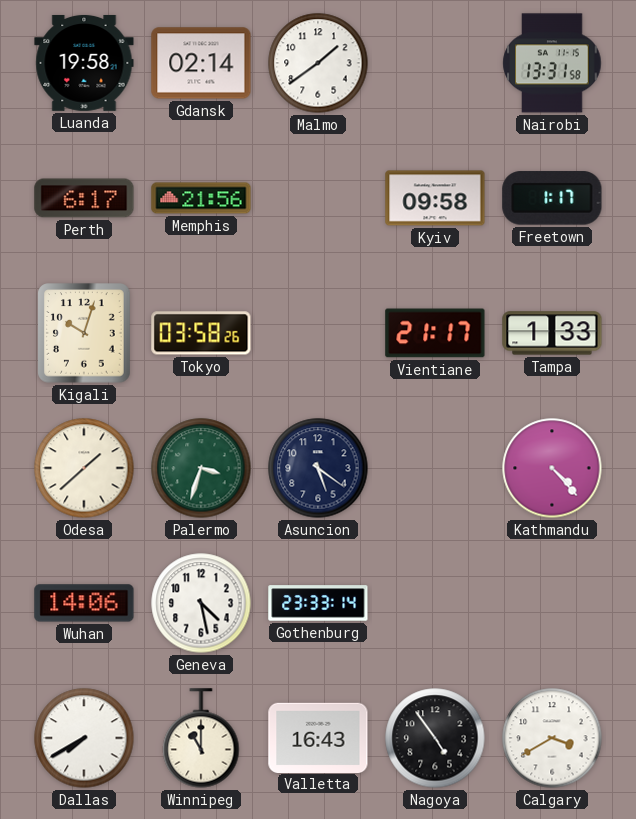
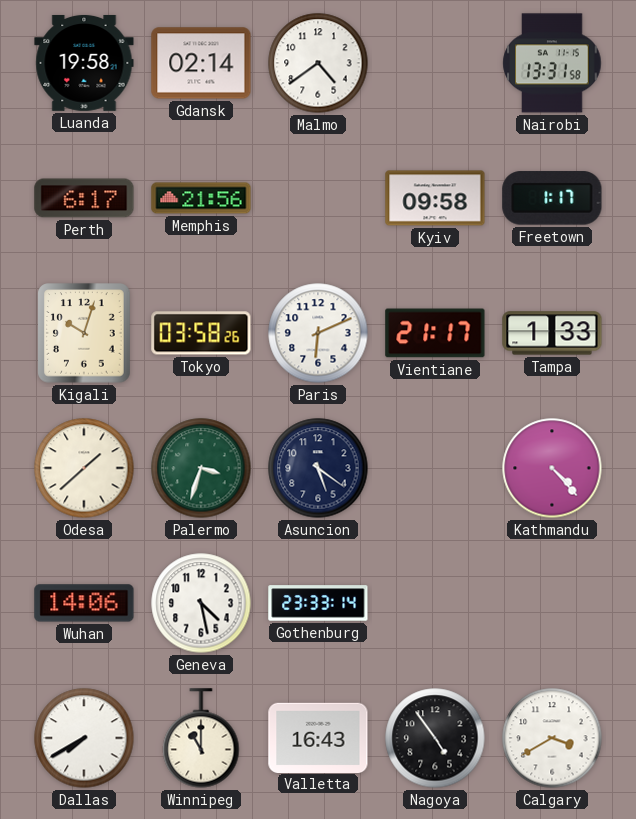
Malmo: 1:39 -> 4:39 (318, 63)
Paris: none -> 6:11 (318, 333)
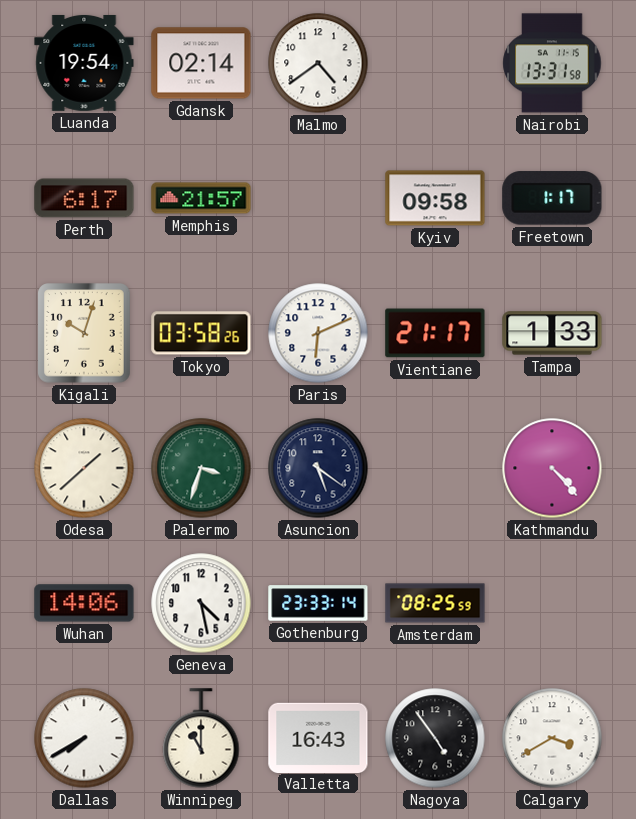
Luanda: 19:58 -> 19:54 (84, 63)
Memphis: 21:56 -> 21:57 (201, 198)
Amsterdam: none -> 08:25 (435, 603)
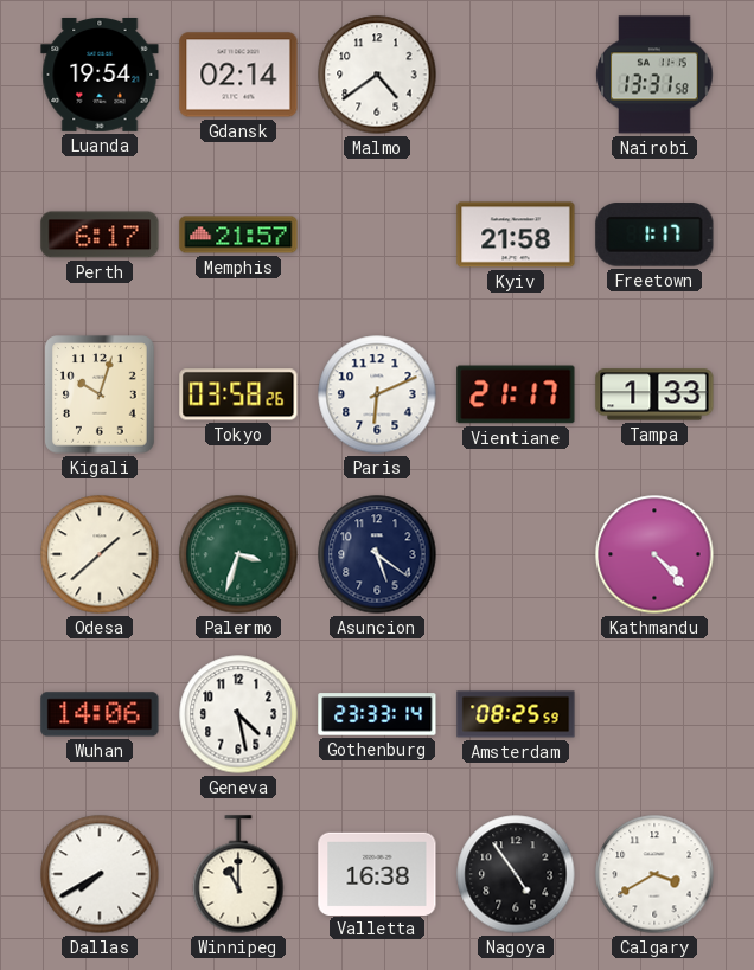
Kyiv: 09:58 -> 21:58 (516, 235)
Valletta: 16:43 -> 16:38 (377, 873)
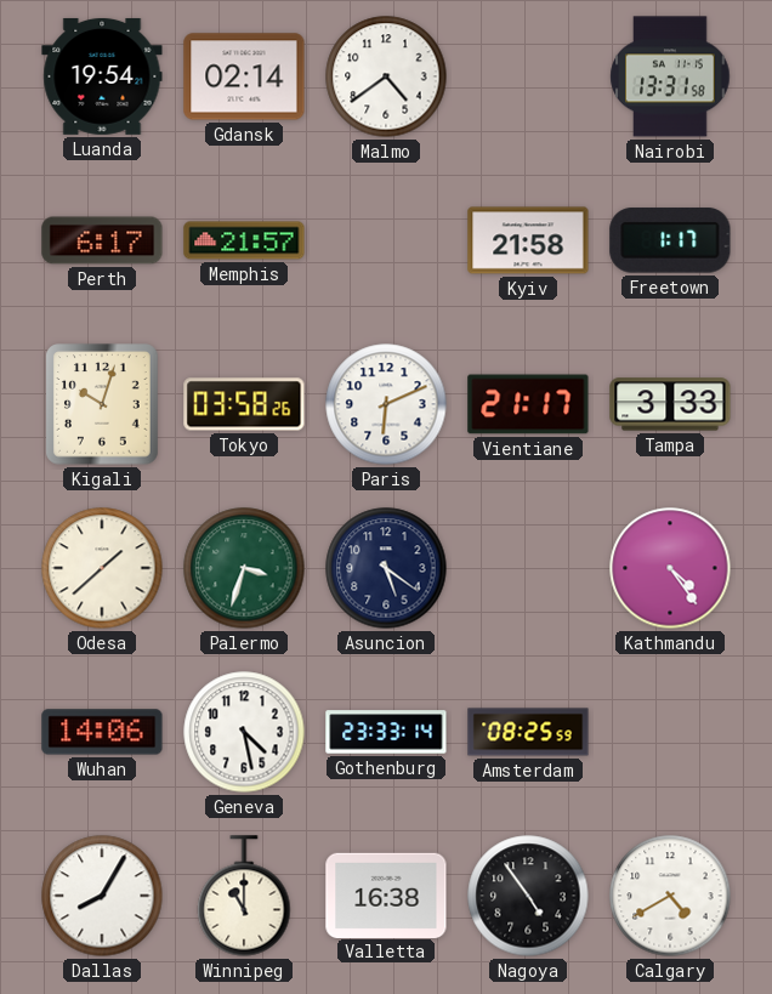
Tampa: 1:33 -> 3:33 (670, 404)
Kathmandu: 4:23 -> 4:24 (670, 568)
Dallas: 7:40 -> 8:05 (102, 896)
Calgary: 3:40 -> 4:40 (670, 896)
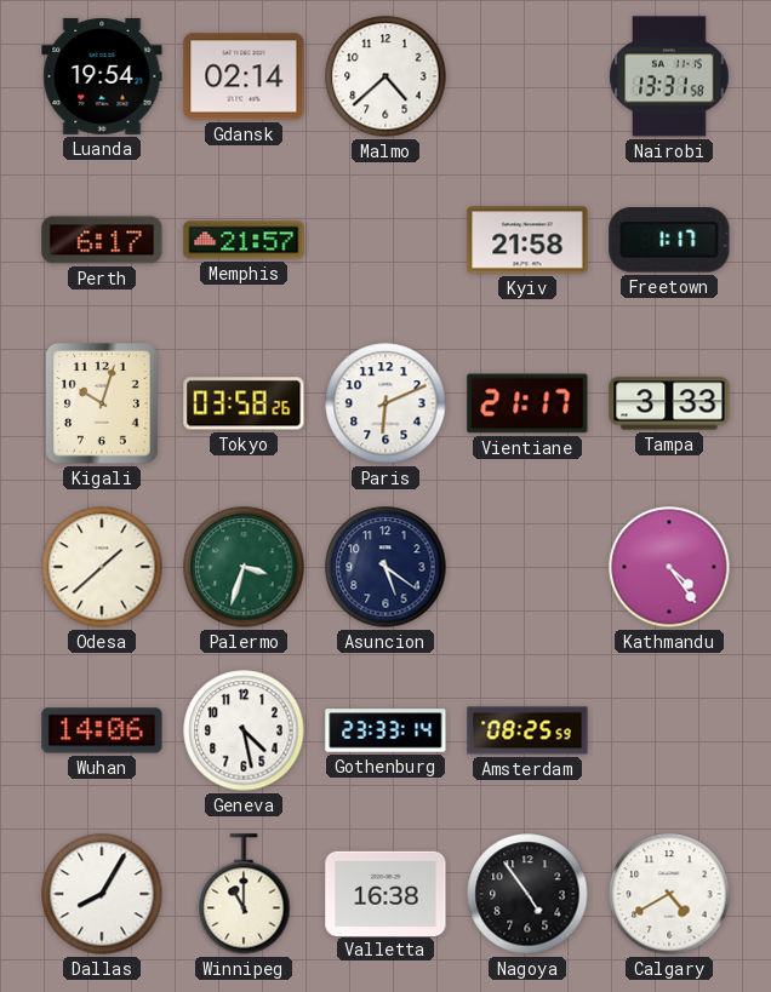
Malmo: 4:39 -> 4:38 (385, 76)
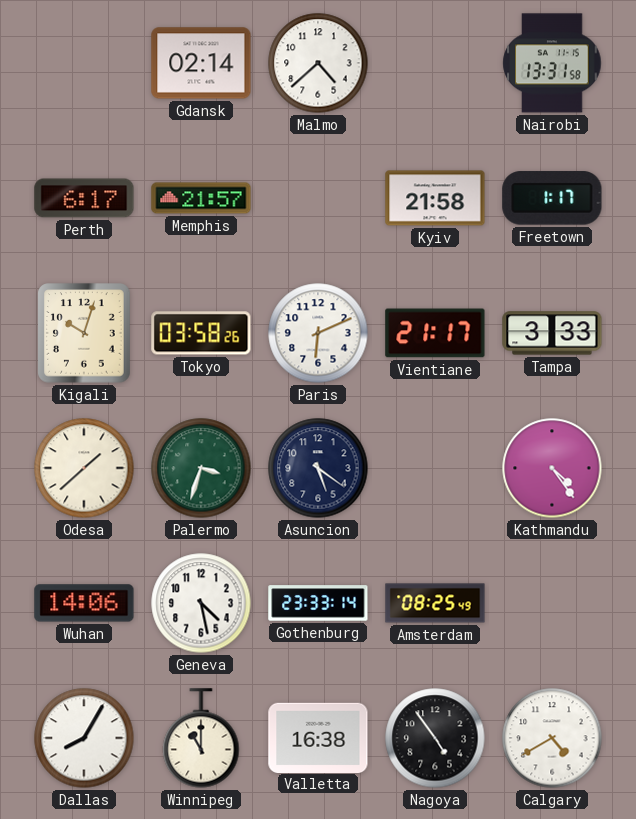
Luanda: 19:54 -> none (102, 76)
Amsterdam: 08:25:59 -> 08:25:49 (435, 603)
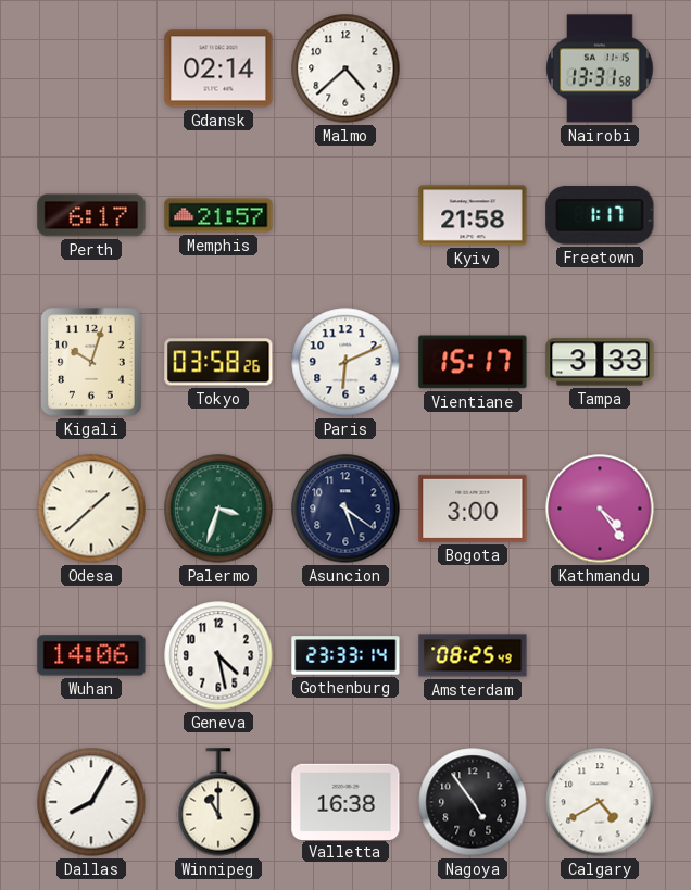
Vientiane: 21:17 -> 15:17 (473, 362)
Bogota: none -> 3:00 (473, 509)
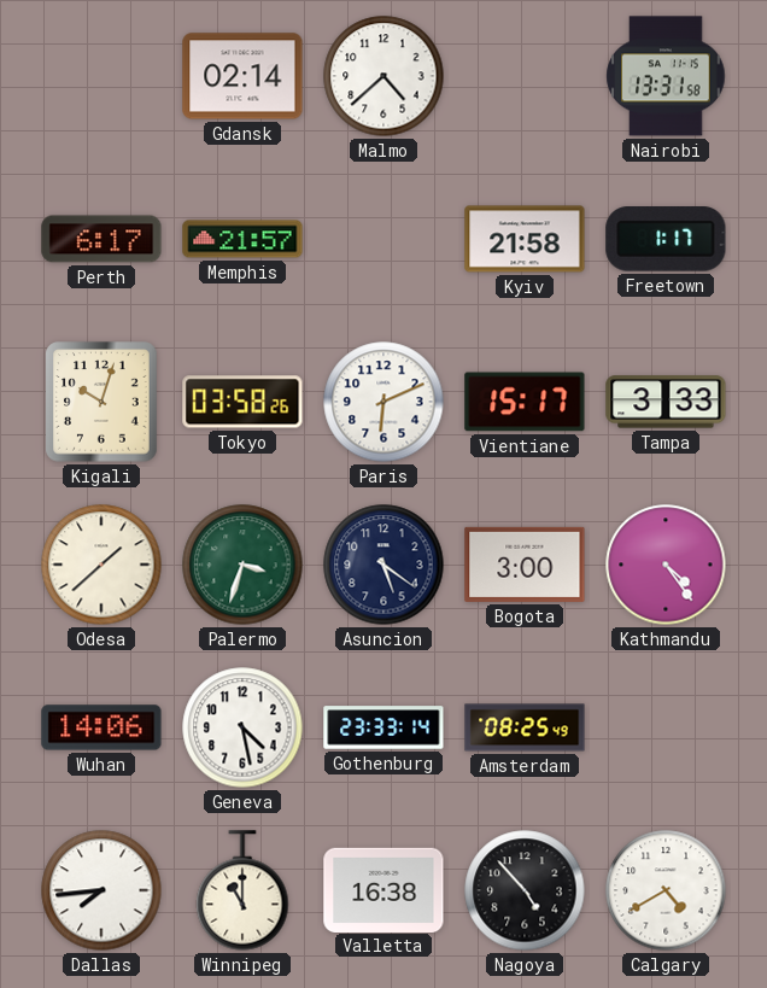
Dallas: 8:05 -> 7:44 (101, 890)
Nagoya: 4:54 -> 4:53 (525, 890)
